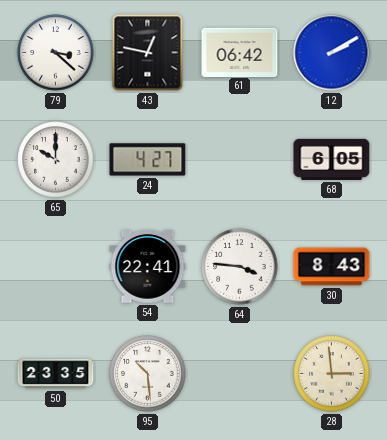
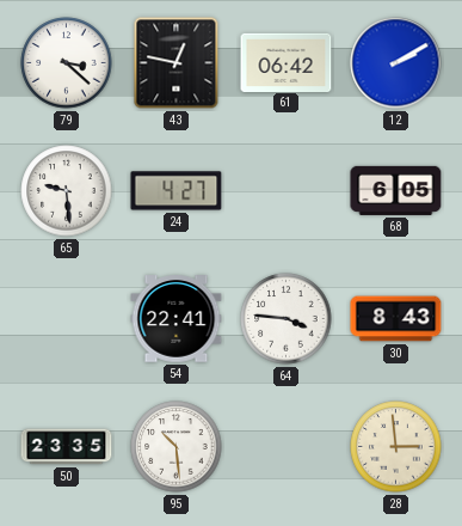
65: 10:00 -> 9:29 (67, 191)
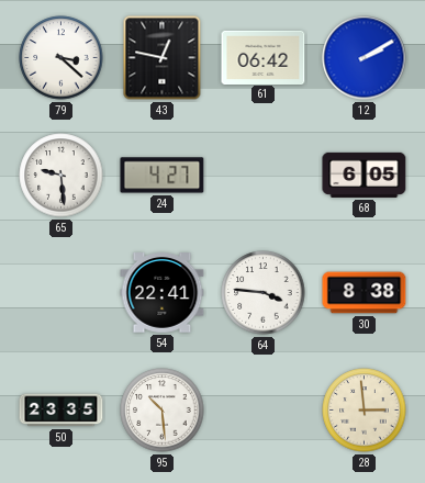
30: 8:43 -> 8:38 (365, 293)
